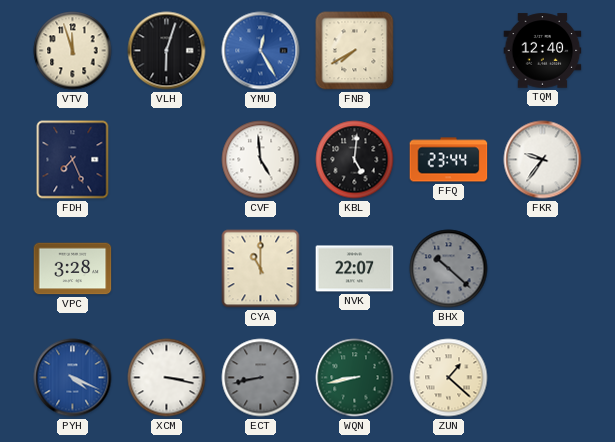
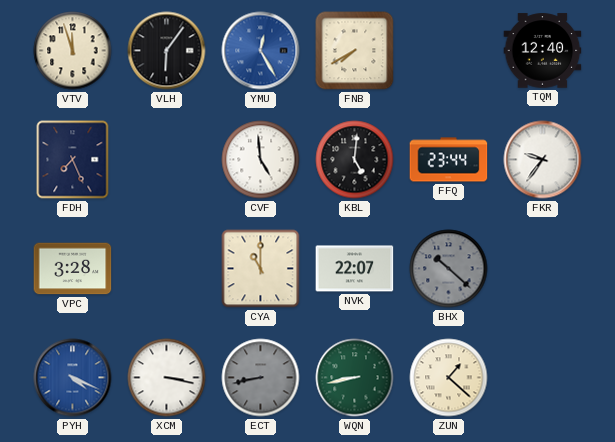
VLH: 6:03 -> 6:06 (167, 51)
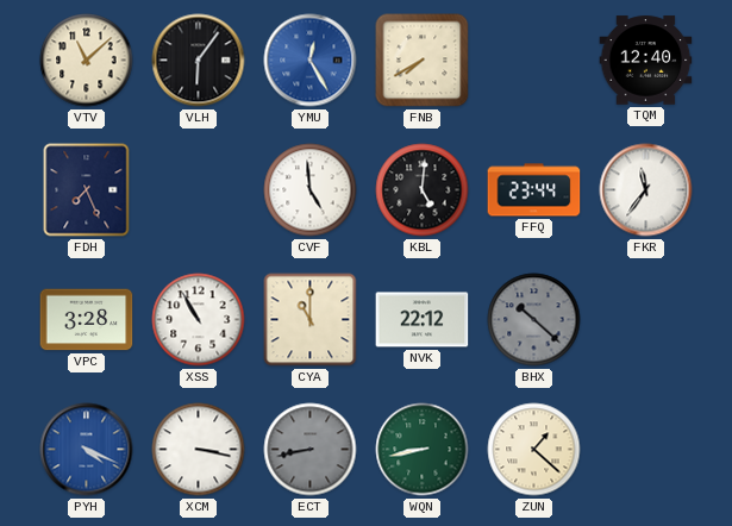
VTV: 11:57 -> 11:08 (87, 61)
FKR: 9:36 -> 11:36 (646, 190)
XSS: none -> 10:55 (199, 320)
NVK: 22:07 -> 22:12 (423, 320)
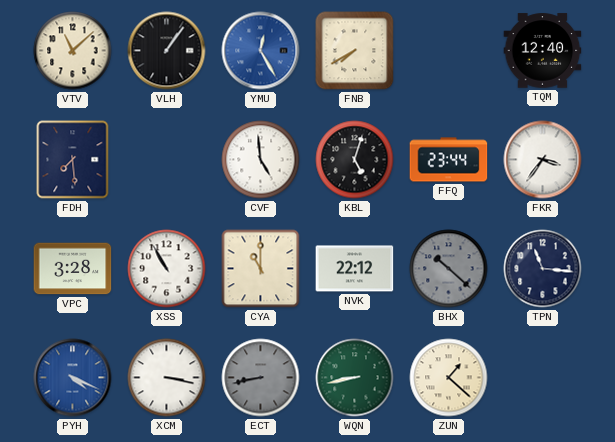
VLH: 6:06 -> 1:06 (167, 51)
FDH: 7:26 -> 7:29 (73, 160)
KBL: 5:01 -> 5:03 (355, 160)
FKR: 11:36 -> 3:36 (543, 160)
TPN: none -> 11:16 (543, 269)
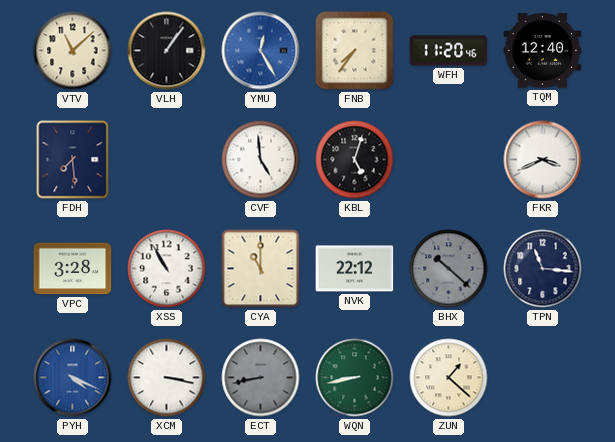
FNB: 7:40 -> 7:36 (355, 51)
WFH: none -> 11:20 (449, 51)
FFQ: 23:44 -> none (449, 160)
FKR: 3:36 -> 3:41 (543, 160)
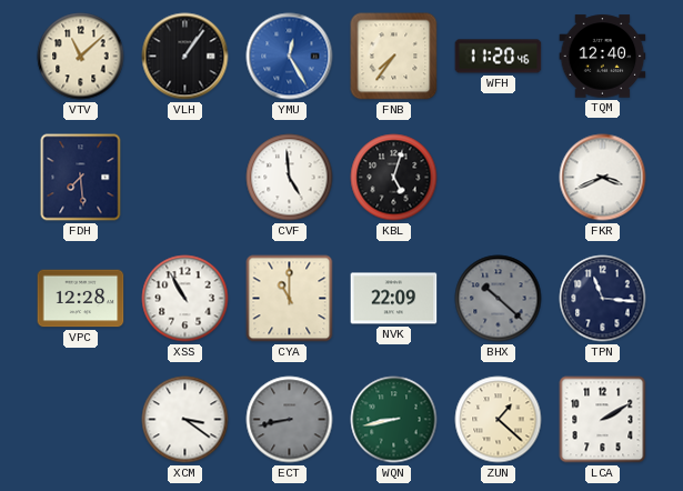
VPC: 3:28 -> 12:28 (81, 299)
NVK: 22:12 -> 22:09 (394, 299)
PYH: 4:19 -> none (73, 378)
XCM: 3:17 -> 3:21 (185, 420)
LCA: none -> 2:10 (603, 420)
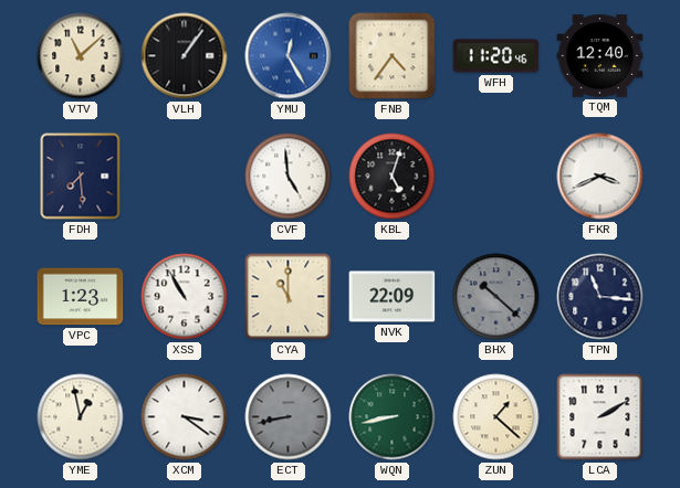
FNB: 7:36 -> 4:36 (393, 56)
VPC: 12:28 -> 1:23 (81, 297)
YME: none -> 12:58 (81, 417)
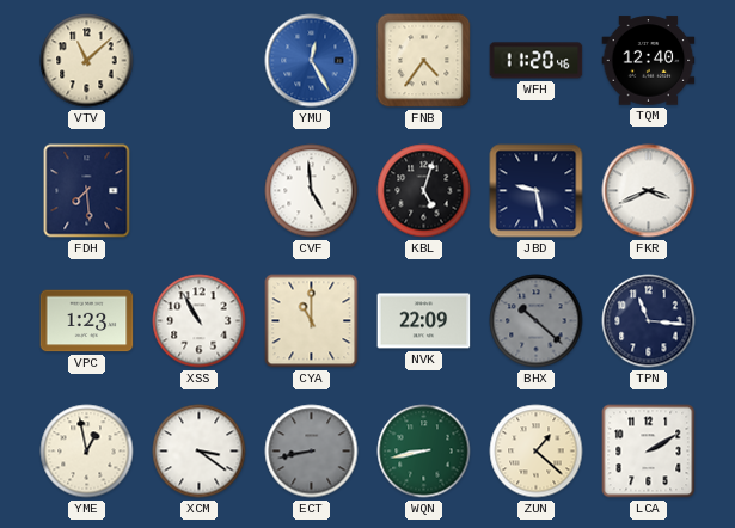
VLH: 1:06 -> none (185, 56)
JBD: none -> 9:28 (537, 191)
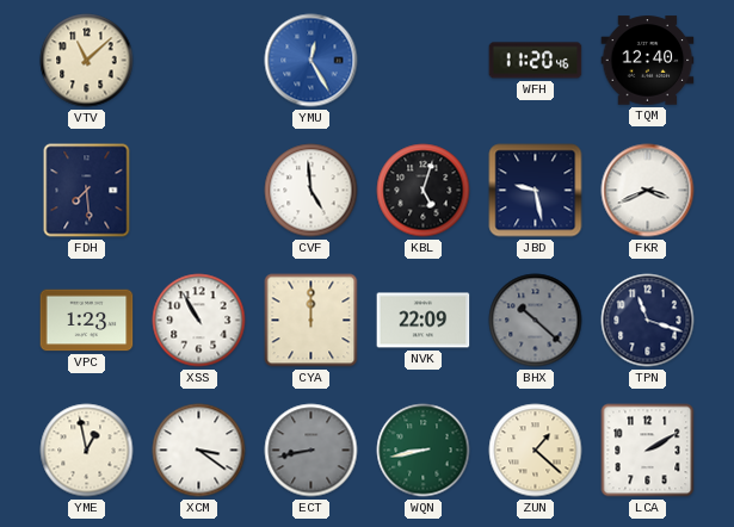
FNB: 4:36 -> none (424, 61)
CYA: 11:00 -> 12:00 (312, 321)
TPN: 11:16 -> 11:18 (648, 321)
